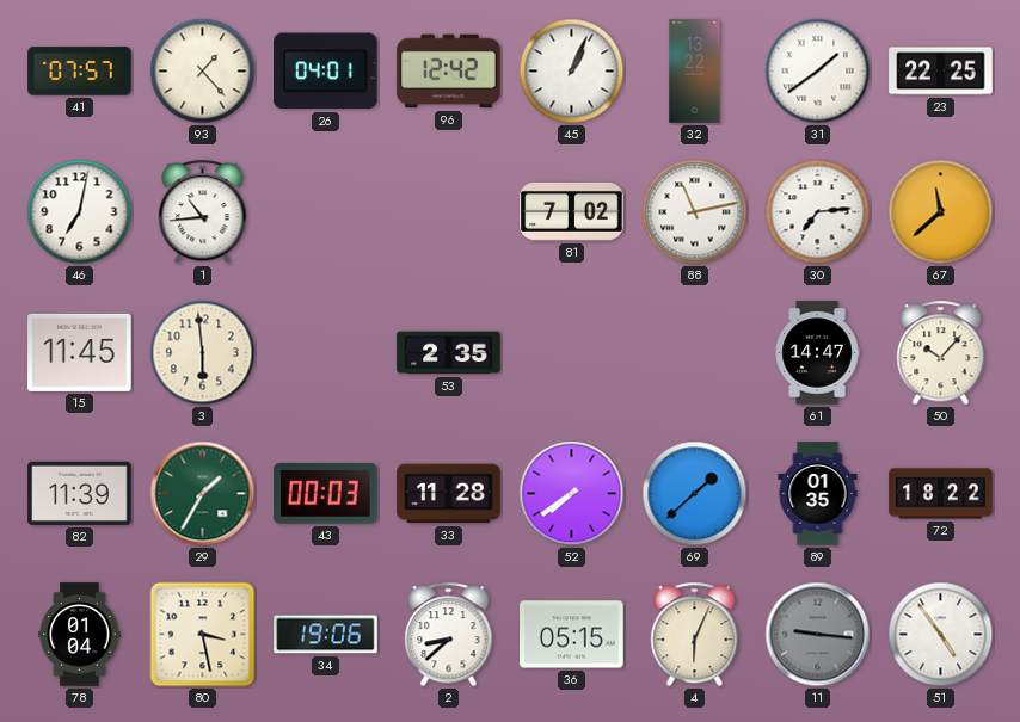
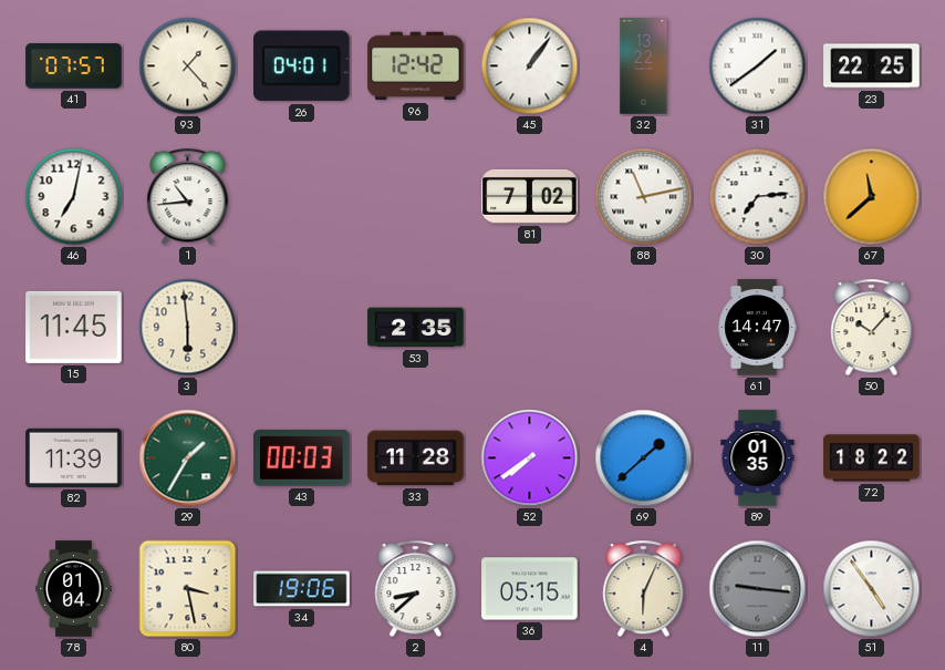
45: 1:04 -> 1:06 (530, 66)
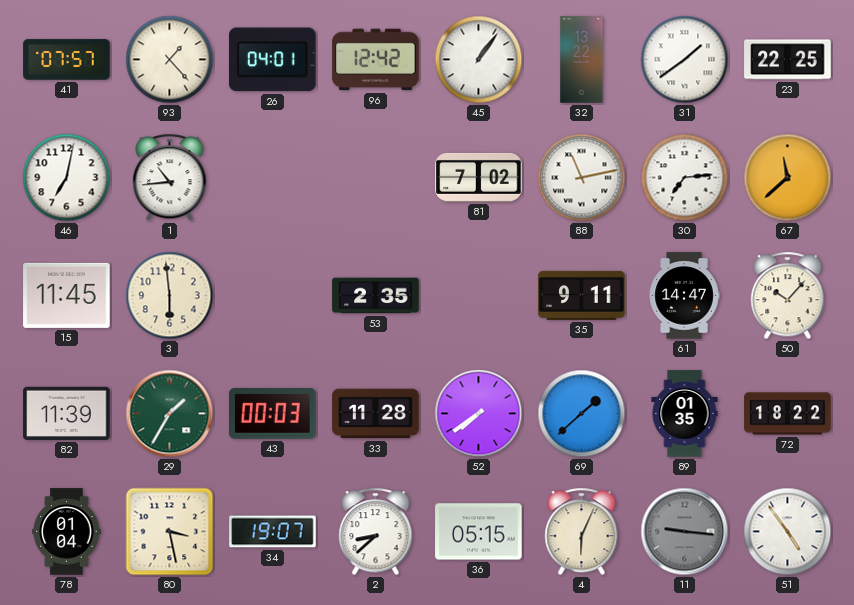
35: none -> 9:11 (582, 295)
34: 19:06 -> 19:07 (273, 532)
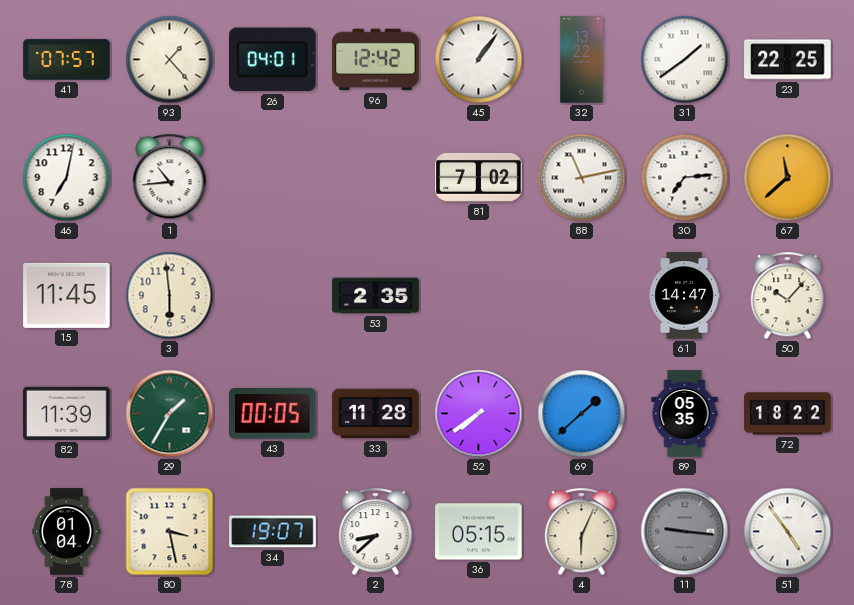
35: 9:11 -> none (582, 295)
43: 00:03 -> 00:05 (273, 413)
89: 01:35 -> 05:35 (685, 414)
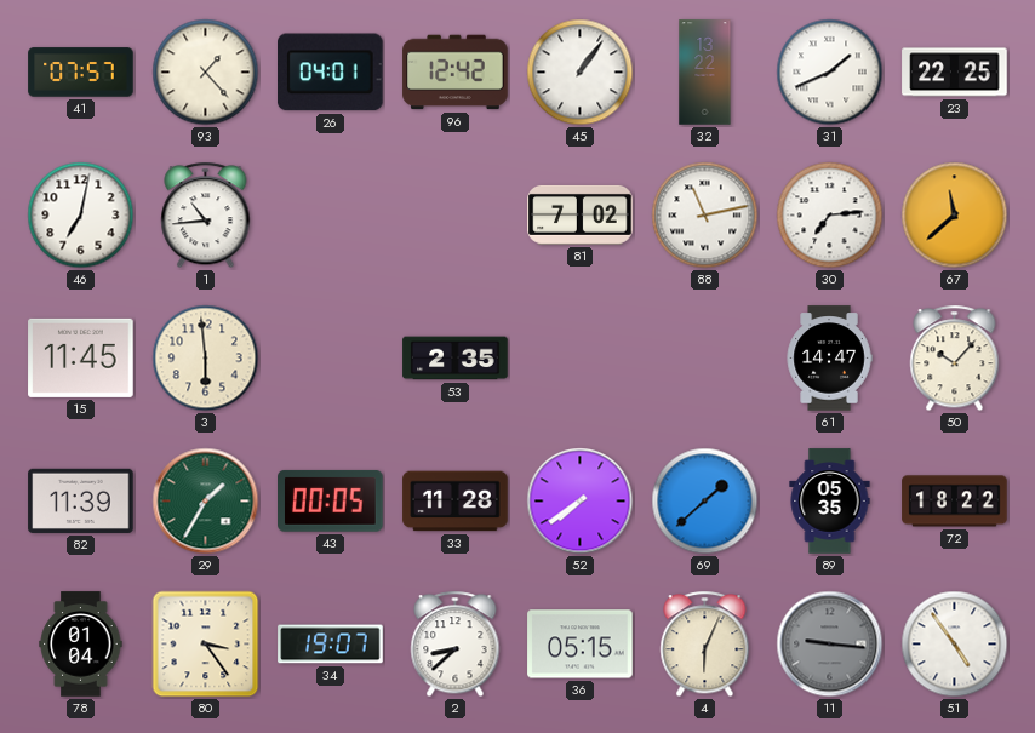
31: 1:39 -> 1:41 (830, 73)
80: 3:28 -> 3:24 (206, 645)
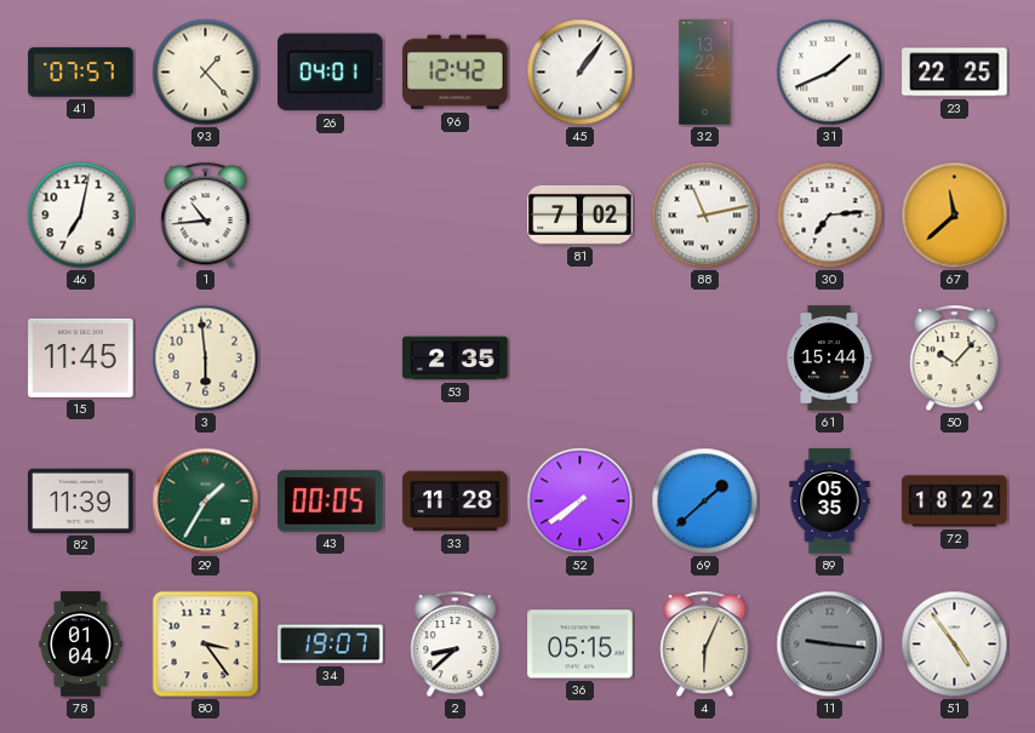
61: 14:47 -> 15:44 (829, 359)
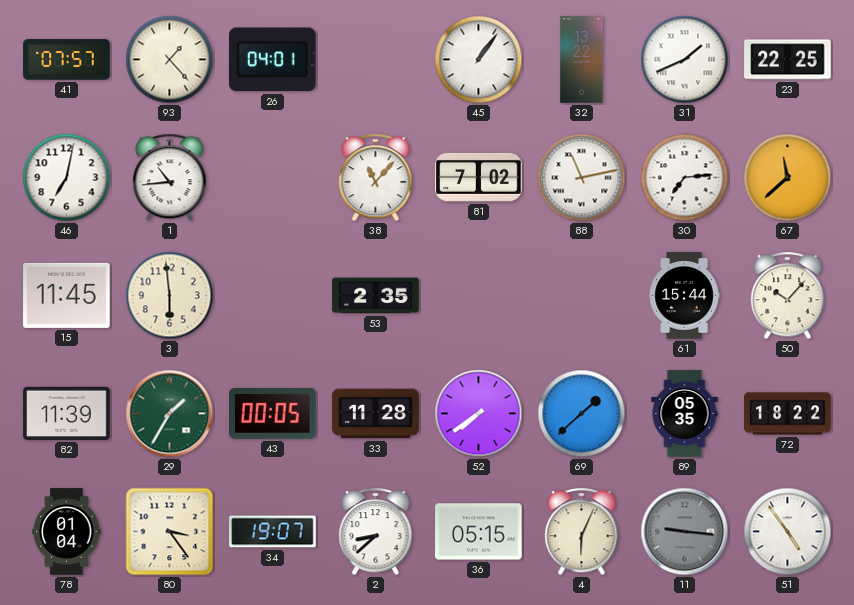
96: 12:42 -> none (456, 73)
38: none -> 11:07 (376, 178)
